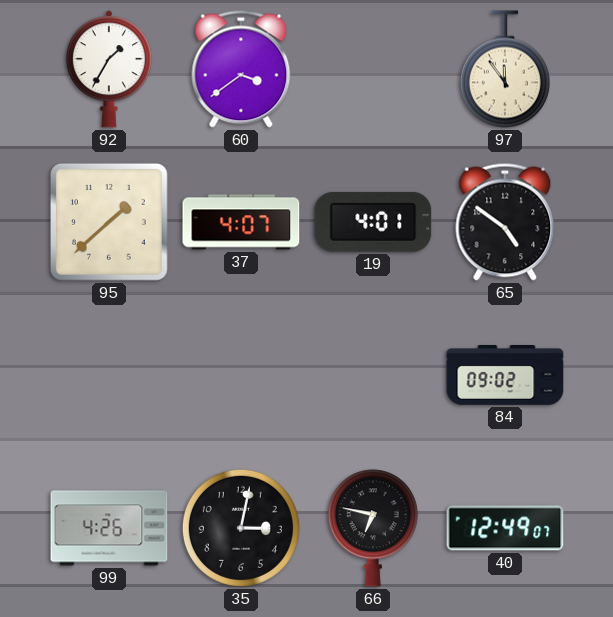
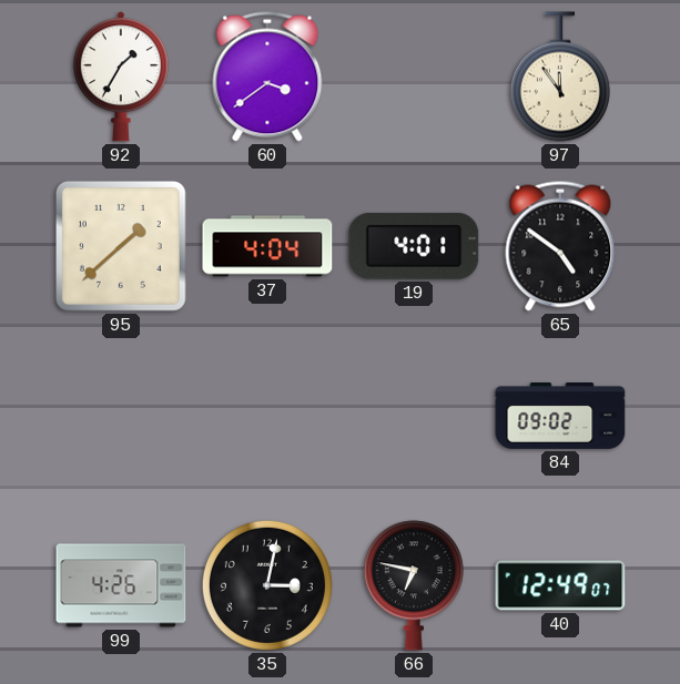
37: 4:07 -> 4:04 (267, 246)
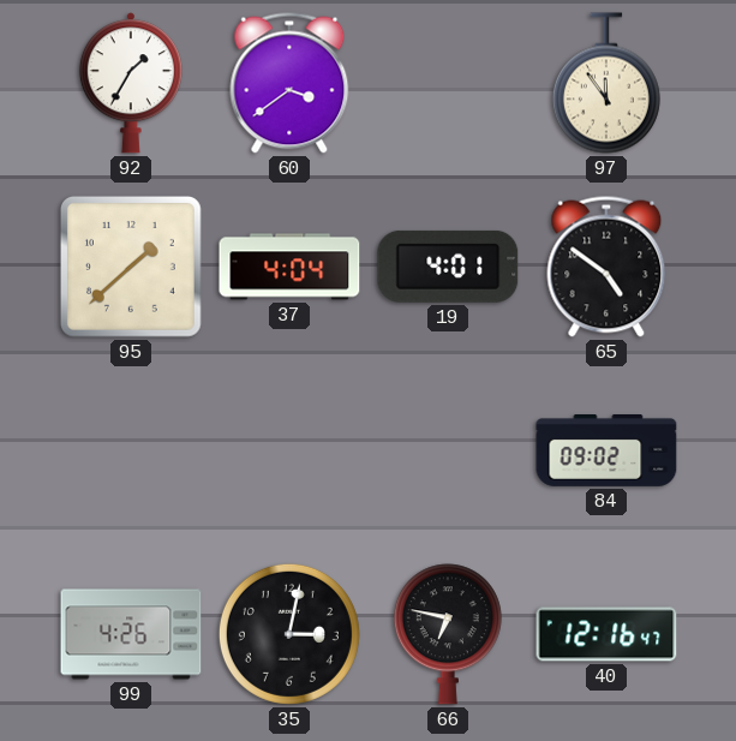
40: 12:49 -> 12:16 (606, 634)
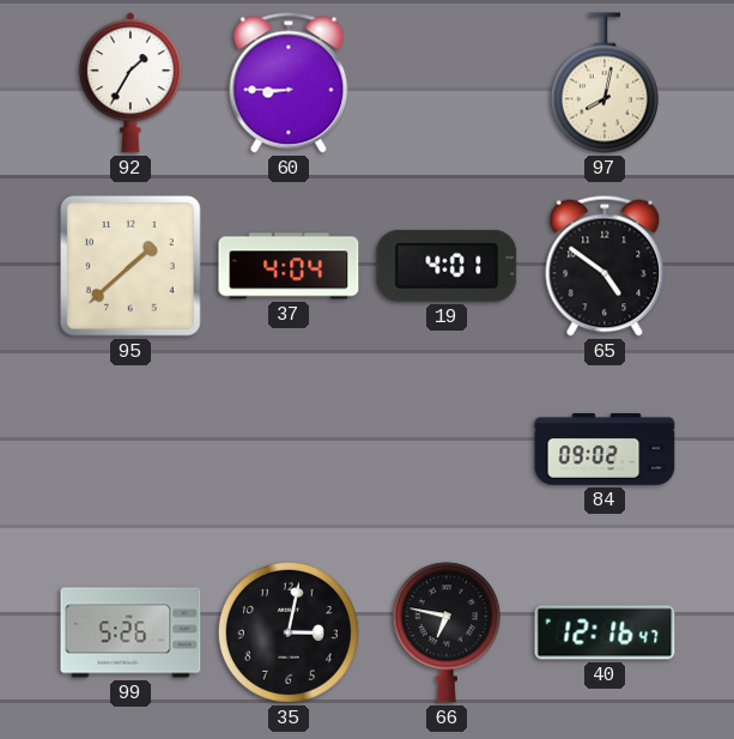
60: 3:39 -> 8:45 (289, 83)
97: 11:54 -> 8:02 (605, 83)
99: 4:26 -> 5:26 (131, 632)
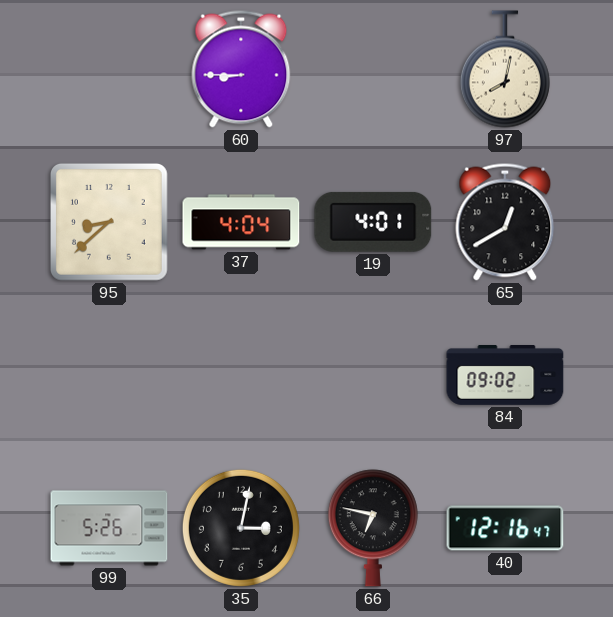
92: 1:35 -> none (131, 83)
95: 1:38 -> 8:38 (109, 222)
65: 4:51 -> 12:40 (505, 222)
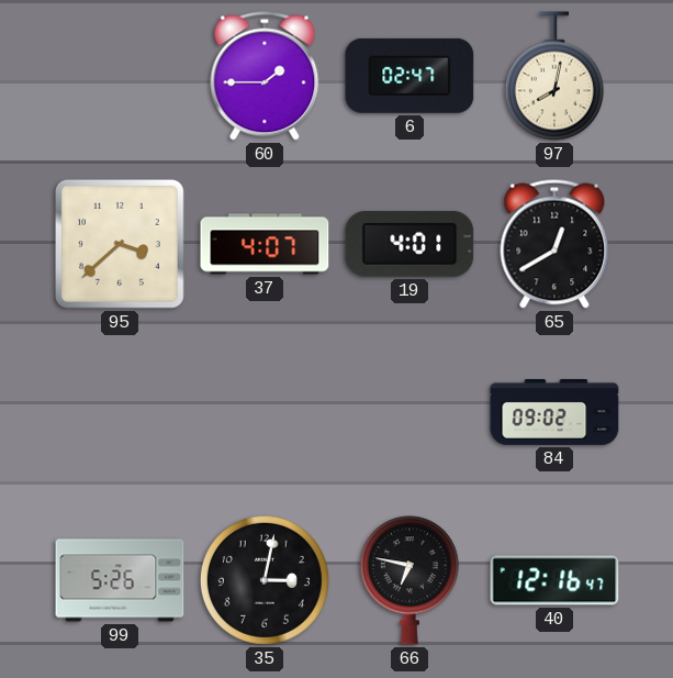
60: 8:45 -> 1:45 (265, 76)
6: none -> 02:47 (410, 76)
95: 8:38 -> 3:38 (120, 244)
37: 4:04 -> 4:07 (265, 244)
